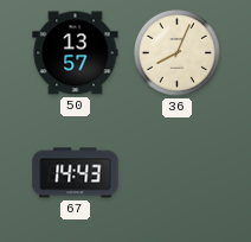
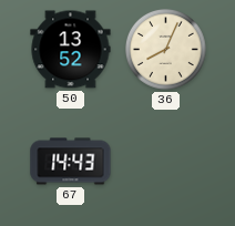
50: 13:57 -> 13:52 (71, 50)
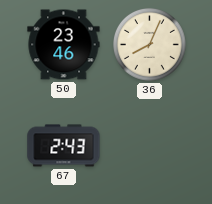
50: 13:52 -> 23:46 (64, 45)
67: 14:43 -> 2:43 (64, 146)
